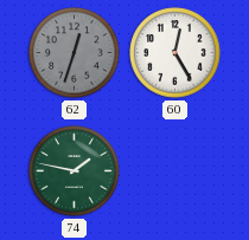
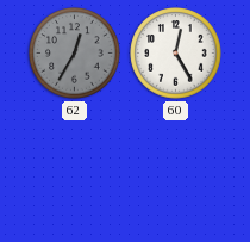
62: 12:33 -> 12:35 (75, 54)
74: 1:47 -> none (75, 171)
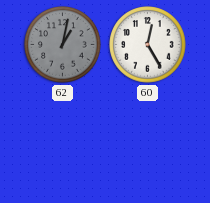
62: 12:35 -> 1:02 (63, 45)
